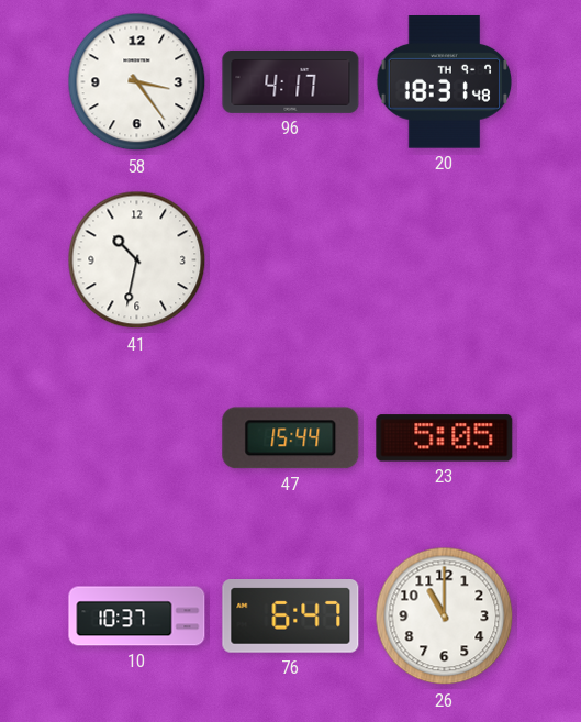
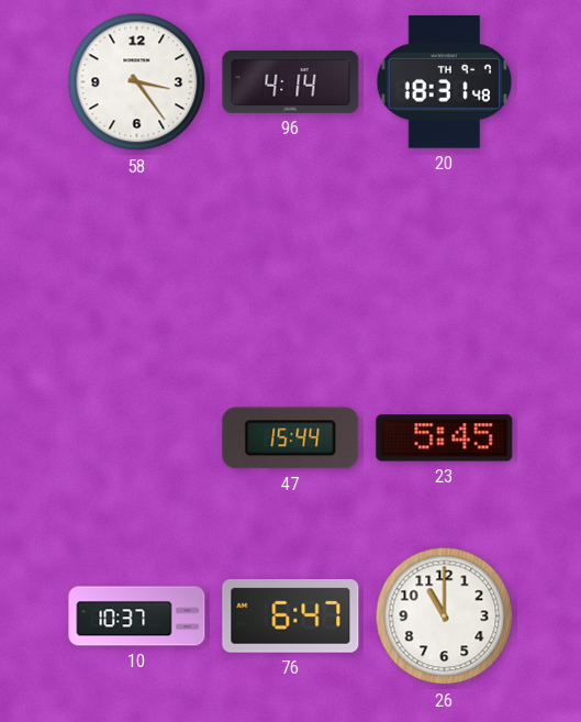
96: 4:17 -> 4:14 (291, 81)
41: 10:32 -> none (137, 260)
23: 5:05 -> 5:45 (445, 438)
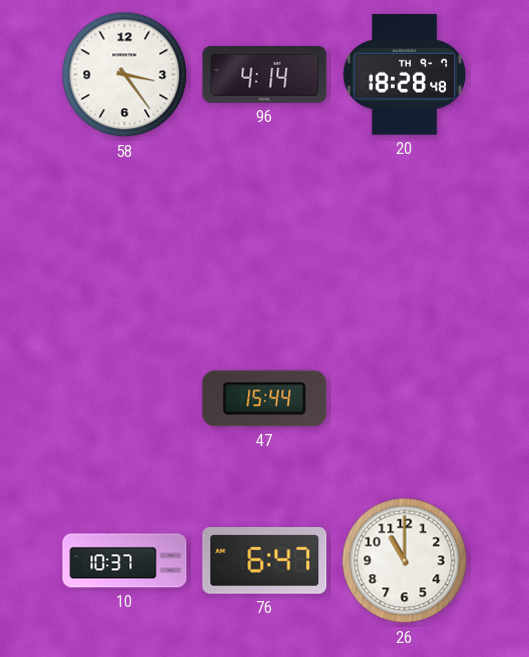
20: 18:31 -> 18:28 (404, 75)
23: 5:45 -> none (445, 438)
